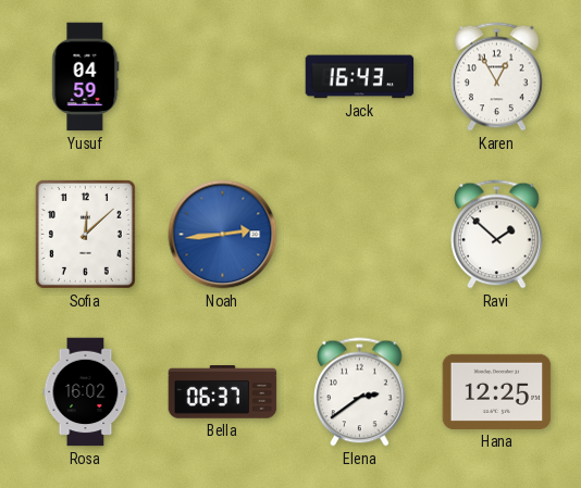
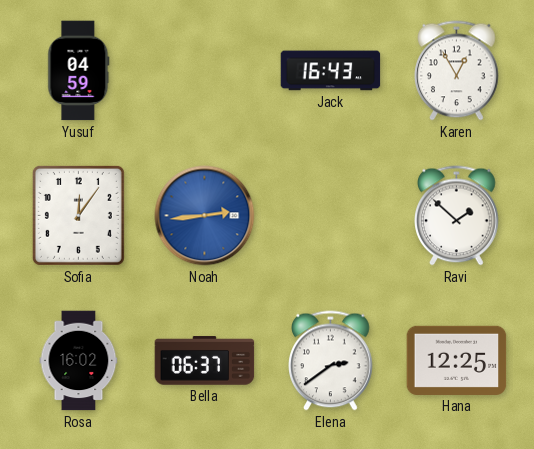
Sofia: 12:08 -> 12:06 (78, 215)
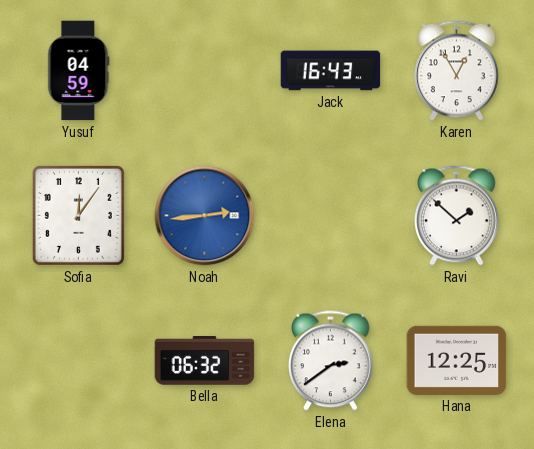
Rosa: 16:02 -> none (79, 361)
Bella: 06:37 -> 06:32 (205, 361)
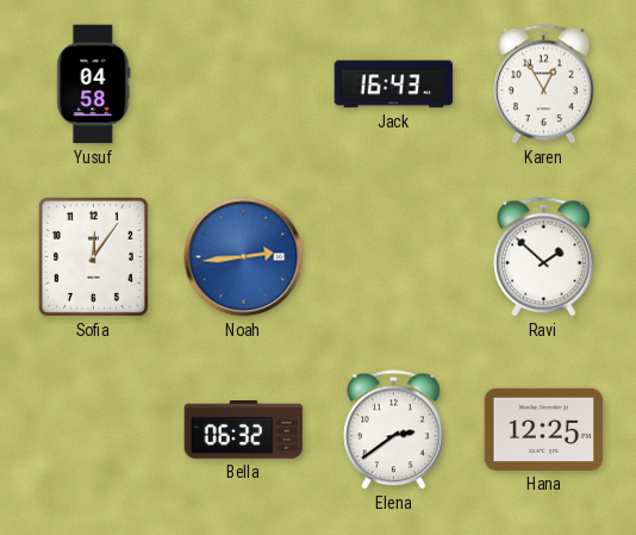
Yusuf: 04:59 -> 04:58 (94, 85)
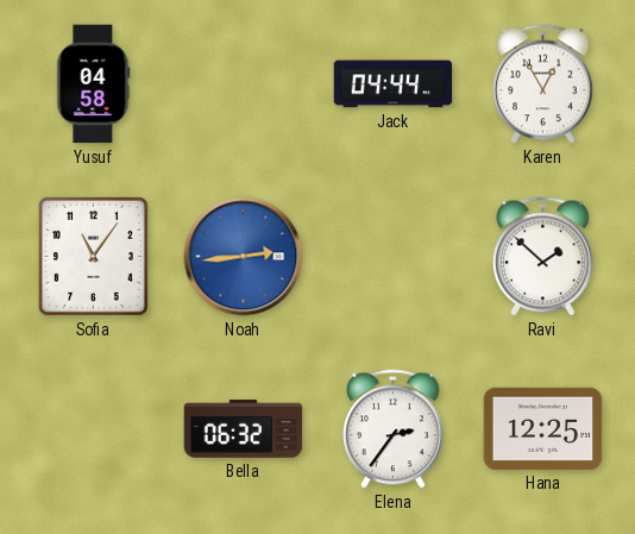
Jack: 16:43 -> 04:44 (394, 84)
Sofia: 12:06 -> 11:06 (93, 256)
Elena: 2:39 -> 2:36 (394, 429)
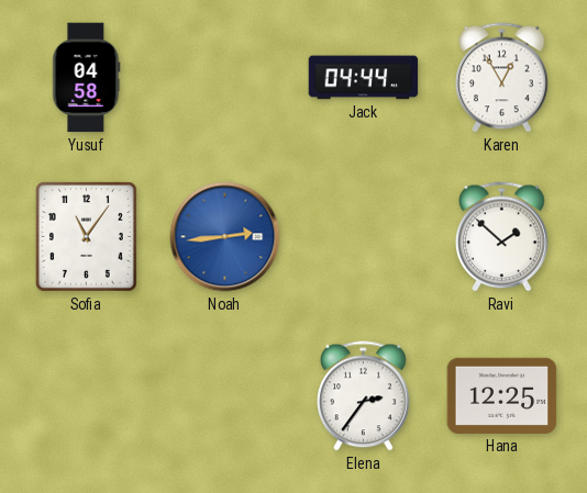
Bella: 06:32 -> none (244, 429)
